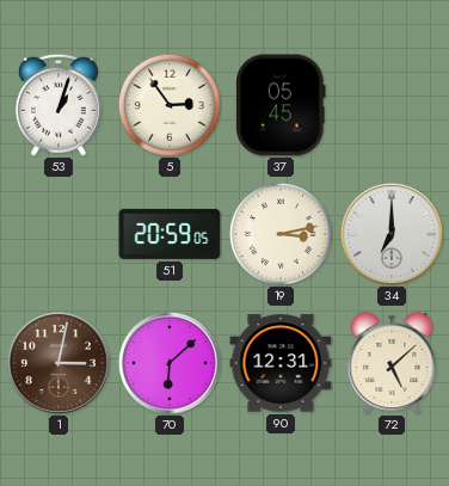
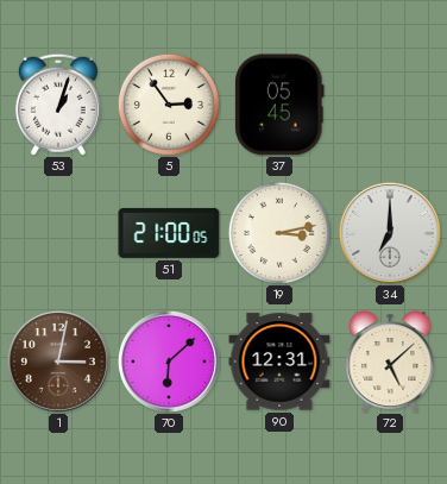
51: 20:59 -> 21:00 (169, 233)
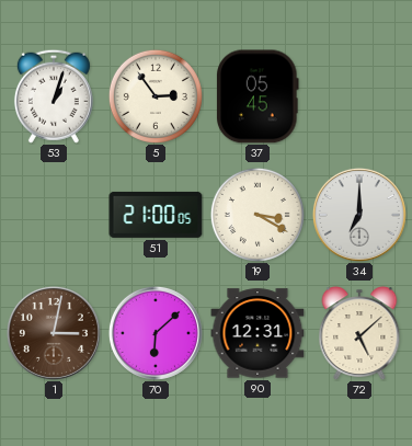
19: 3:13 -> 3:20 (257, 215)
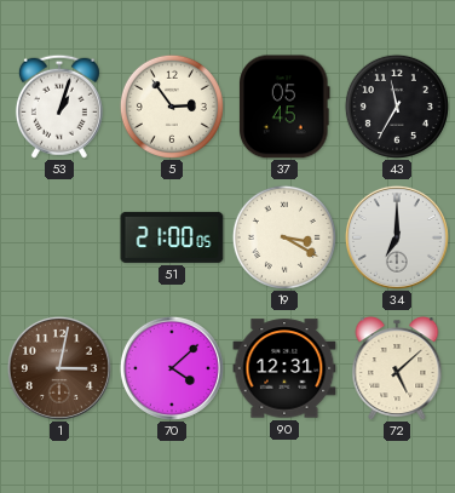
43: none -> 11:35 (397, 107)
70: 6:08 -> 4:08 (172, 368)
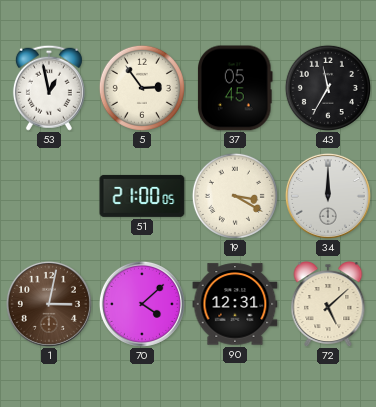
53: 1:03 -> 12:58 (49, 88)
34: 7:00 -> 12:00 (328, 196)
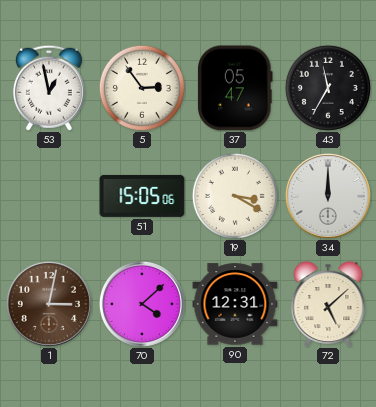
37: 05:45 -> 05:47 (236, 88)
51: 21:00 -> 15:05 (142, 196)
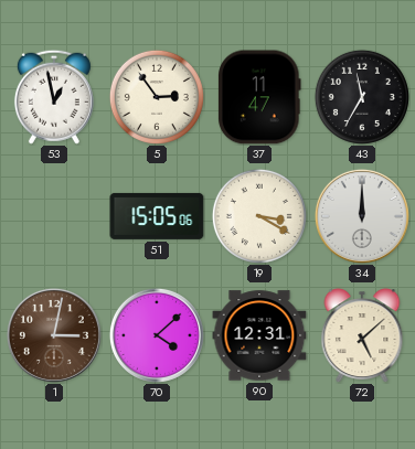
37: 05:47 -> 11:47 (260, 97)
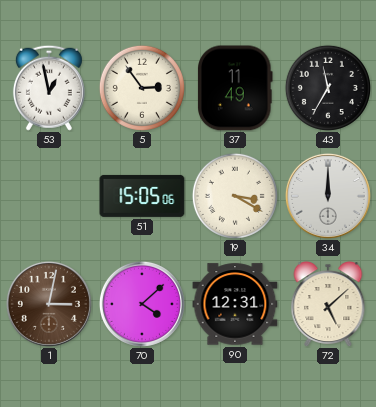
37: 11:47 -> 11:49 (236, 88)
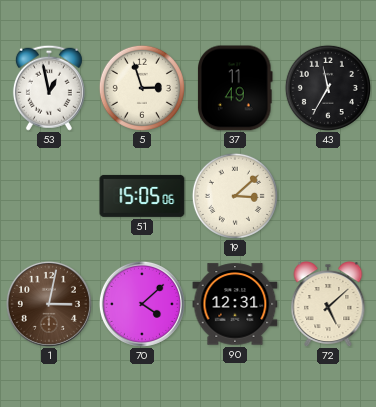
5: 2:54 -> 2:57 (142, 88)
19: 3:20 -> 3:08 (235, 196)
34: 12:00 -> none (328, 196)
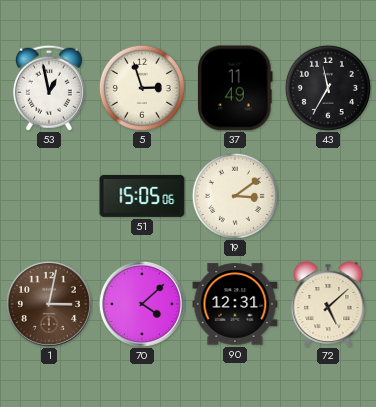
19: 3:08 -> 3:09 (235, 196)
